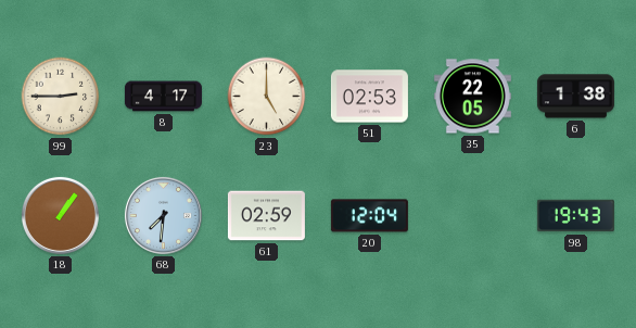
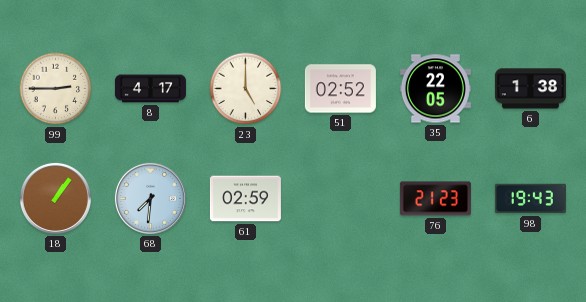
51: 02:53 -> 02:52 (340, 89)
20: 12:04 -> none (369, 216)
76: none -> 21:23 (435, 199)
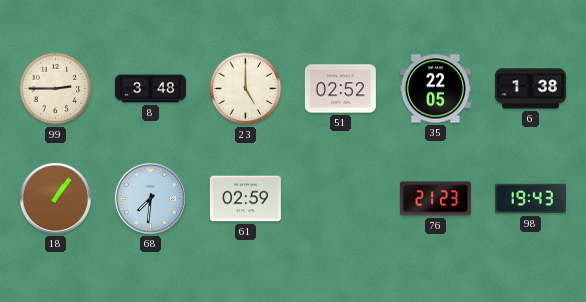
8: 4:17 -> 3:48 (150, 89)
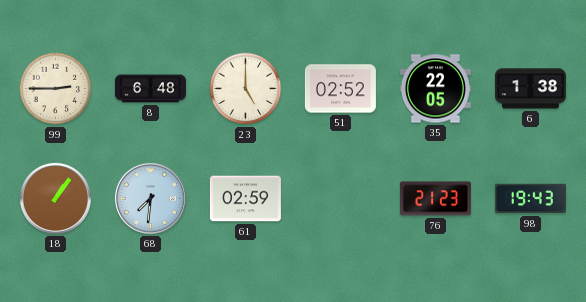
8: 3:48 -> 6:48 (150, 89)
